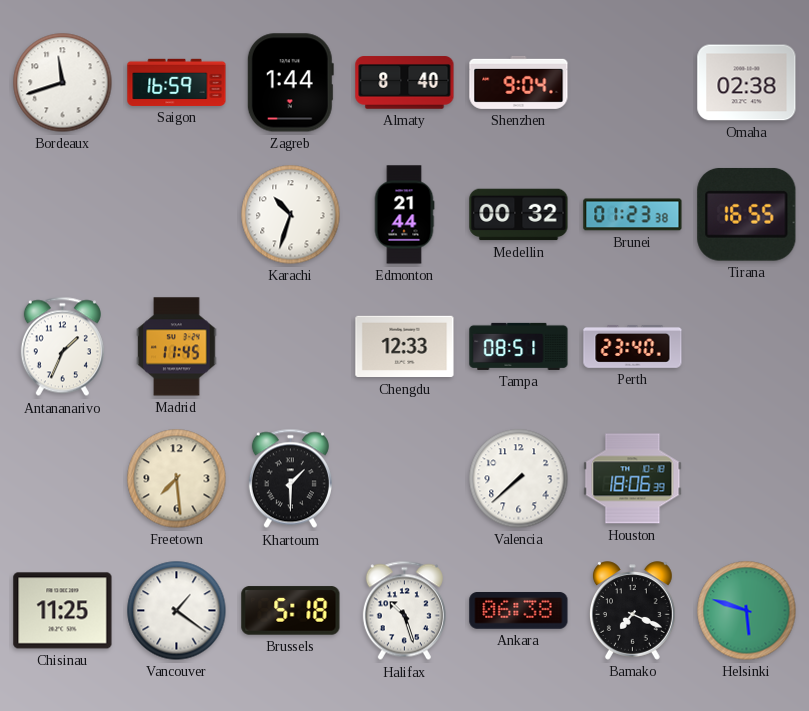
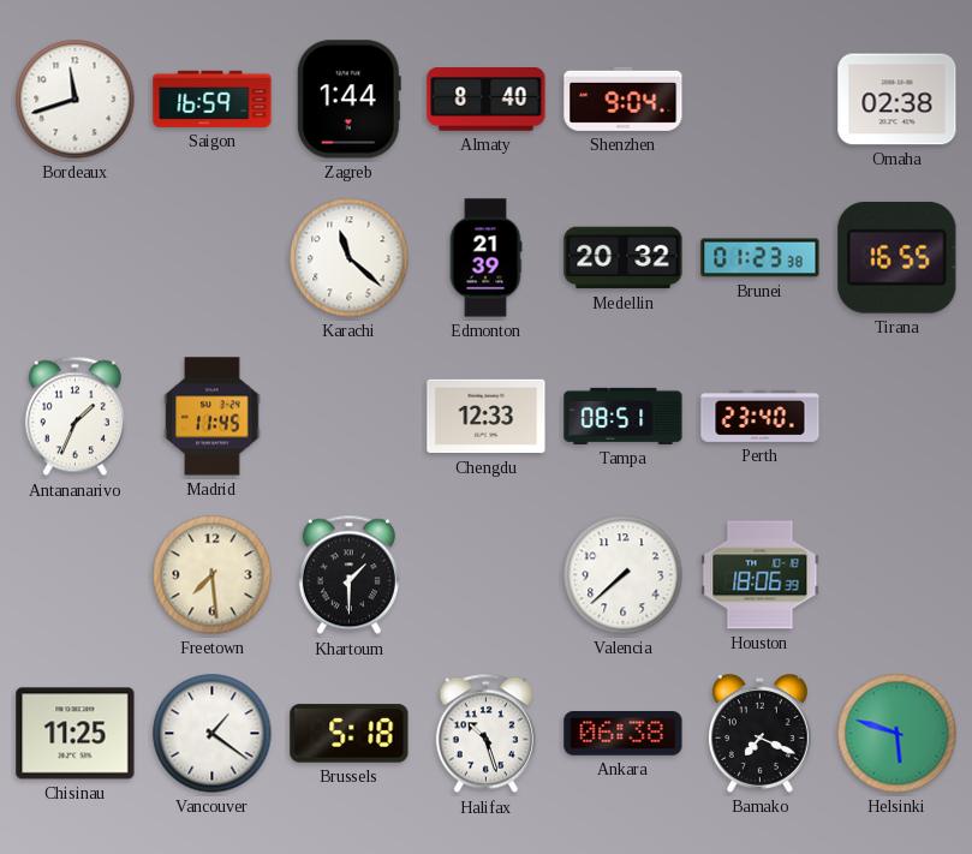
Karachi: 10:33 -> 11:22 (350, 258)
Edmonton: 21:44 -> 21:39 (485, 258)
Medellin: 00:32 -> 20:32 (624, 258)
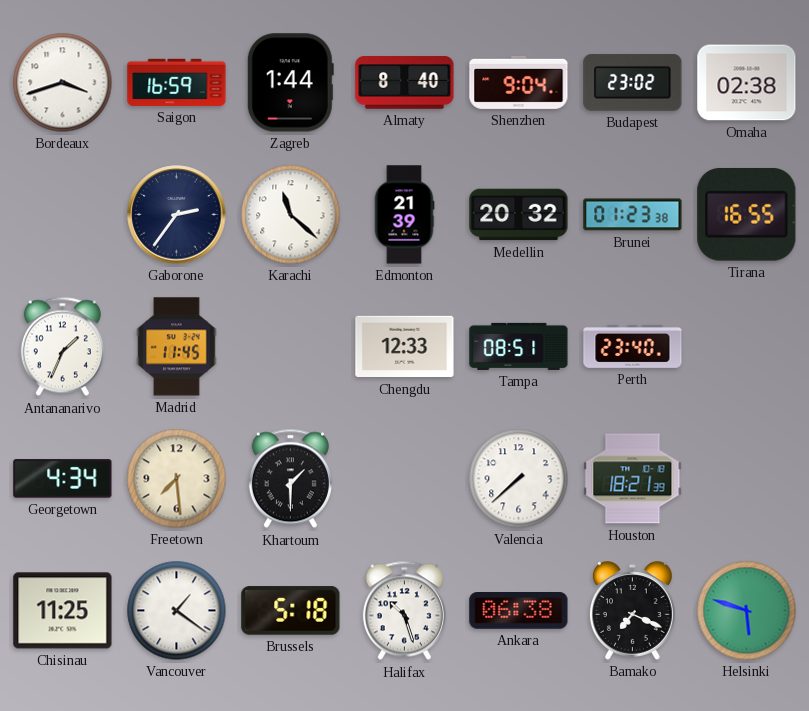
Bordeaux: 11:42 -> 3:42 (63, 83)
Budapest: none -> 23:02 (633, 82)
Gaborone: none -> 2:36 (177, 215)
Georgetown: none -> 4:34 (63, 479)
Houston: 18:06 -> 18:21 (633, 479)
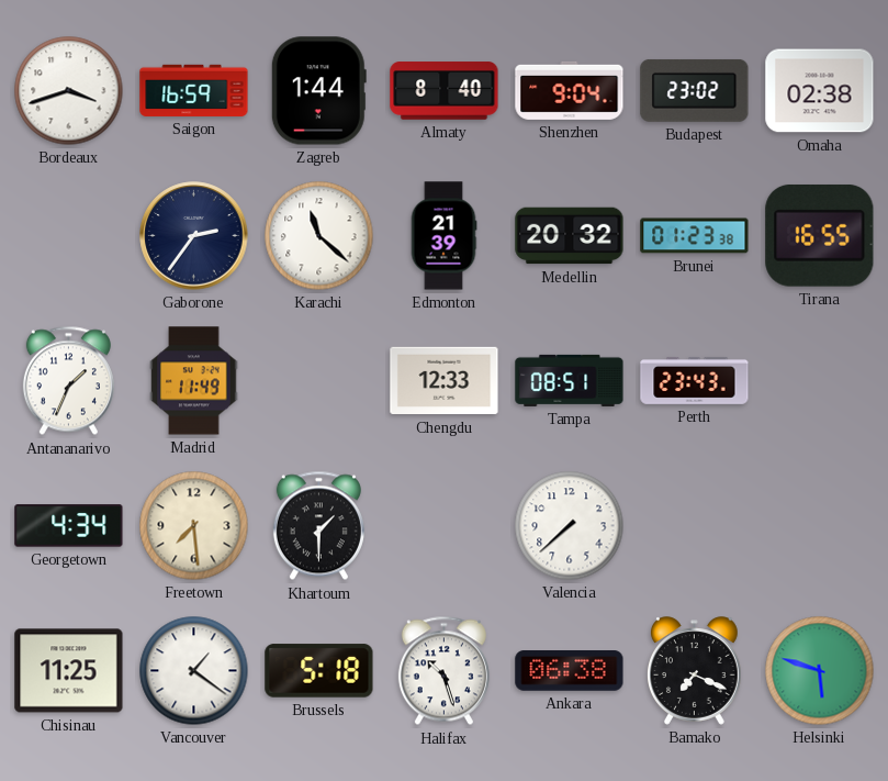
Madrid: 11:45 -> 11:49 (194, 381)
Perth: 23:40 -> 23:43 (695, 380)
Houston: 18:21 -> none (633, 479)
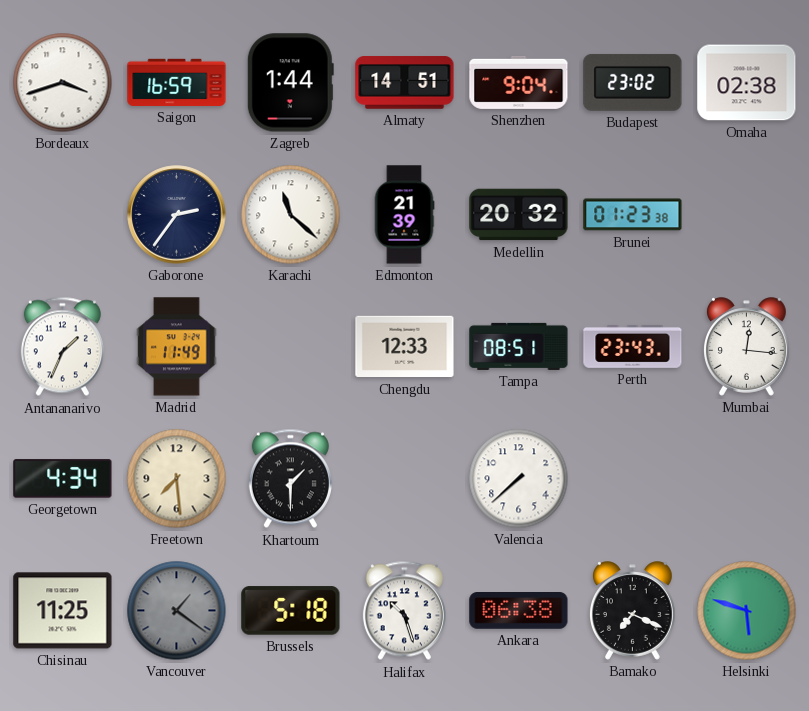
Almaty: 8:40 -> 14:51 (405, 83)
Tirana: 16:55 -> none (820, 235)
Mumbai: none -> 12:16 (747, 347)
Vancouver dial: white -> grey (177, 611)
